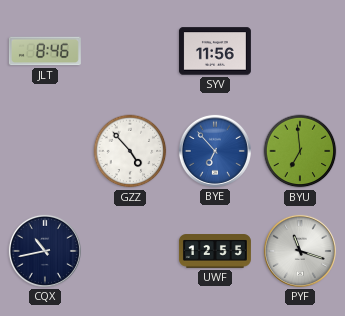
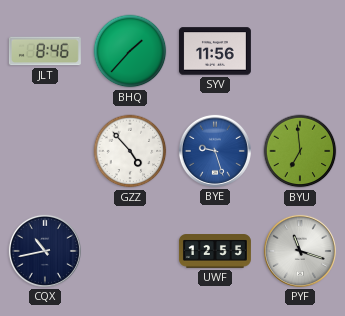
BHQ: none -> 1:37 (130, 51)
BYE: 6:53 -> 9:27 (215, 151)
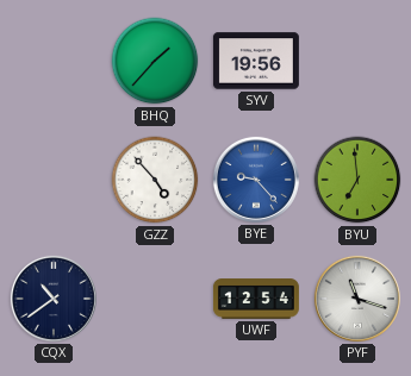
JLT: 8:46 -> none (45, 51)
SYV: 11:56 -> 19:56 (256, 61)
BYE: 9:27 -> 9:23 (256, 180)
CQX: 10:43 -> 10:39 (54, 299)
UWF: 12:55 -> 12:54 (256, 299)
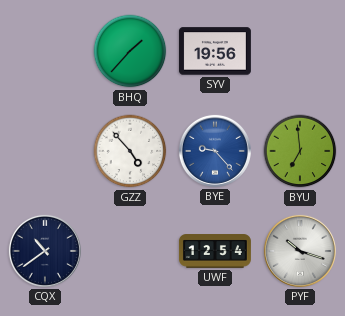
PYF: 11:18 -> 10:18 (300, 251)
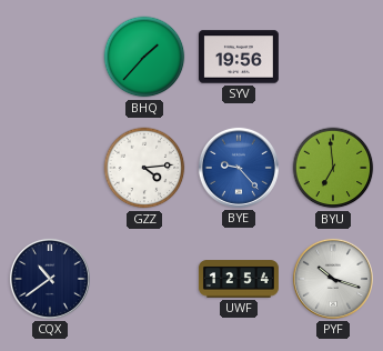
GZZ: 4:53 -> 4:14 (144, 168)
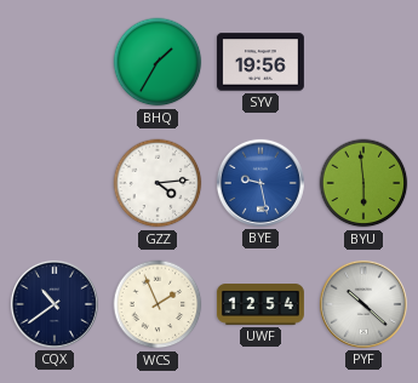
BHQ: 1:37 -> 1:35 (158, 62)
BYE: 9:23 -> 9:28 (260, 183)
BYU: 6:59 -> 5:59 (363, 183)
WCS: none -> 1:56 (158, 304)
PYF: 10:18 -> 10:22 (363, 304)
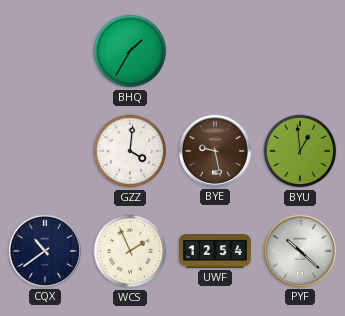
SYV: 19:56 -> none (260, 62)
GZZ: 4:14 -> 4:01 (130, 151)
BYE dial: blue -> brown (215, 151)
BYU: 5:59 -> 12:59 (300, 151)
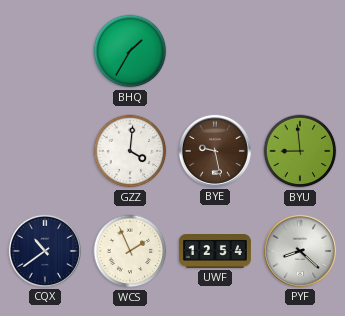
BYU: 12:59 -> 8:59 (300, 151)
PYF: 10:22 -> 8:22 (300, 251)
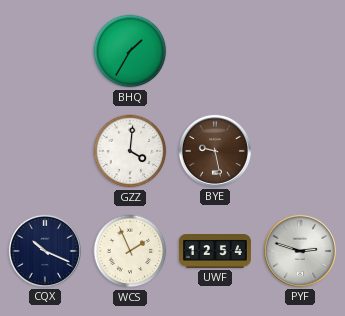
BYU: 8:59 -> none (300, 151)
CQX: 10:39 -> 10:19 (45, 251)
PYF: 8:22 -> 2:48 (300, 251)
